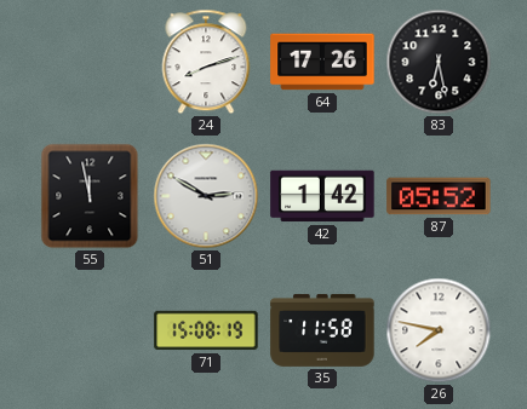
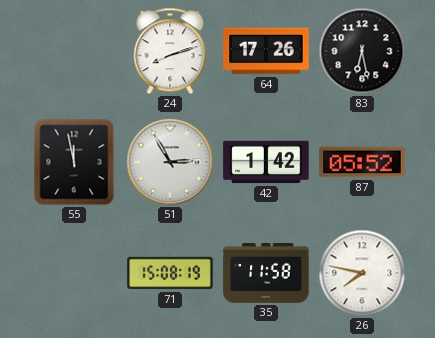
51: 2:50 -> 2:55 (170, 162)
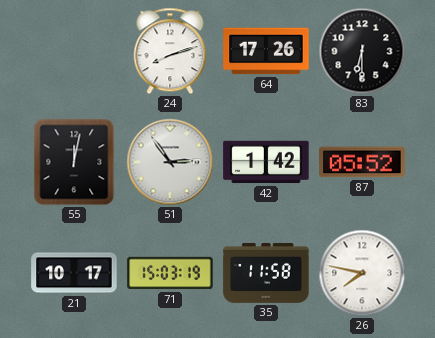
83: 6:28 -> 6:30 (362, 51)
55: 11:58 -> 12:02 (74, 162)
51: 2:55 -> 2:54 (170, 162)
21: none -> 10:17 (74, 273)
71: 15:08 -> 15:03 (170, 273)
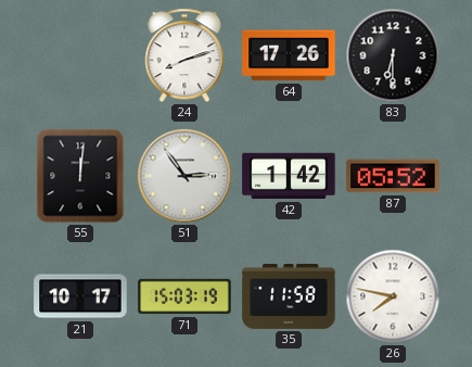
55: 12:02 -> 12:01 (80, 176)
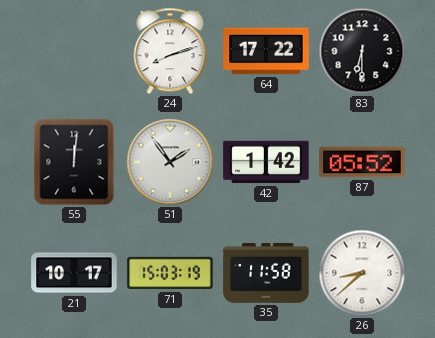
64: 17:26 -> 17:22 (266, 51)
51: 2:54 -> 1:54 (170, 162)
26: 7:47 -> 8:38 (362, 273)
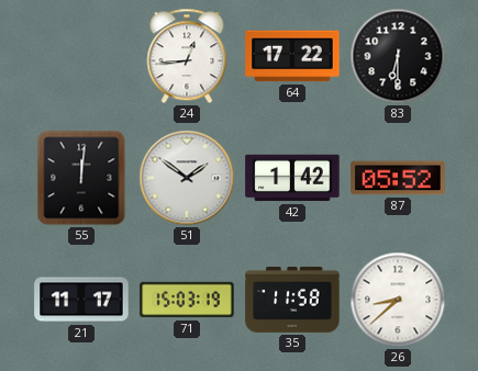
24: 8:12 -> 12:44 (187, 56)
51: 1:54 -> 1:51 (187, 178)
21: 10:17 -> 11:17 (81, 300)
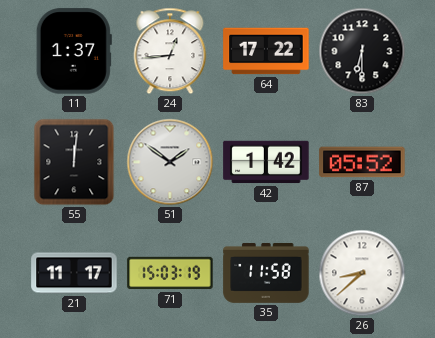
11: none -> 1:37 (74, 51)
